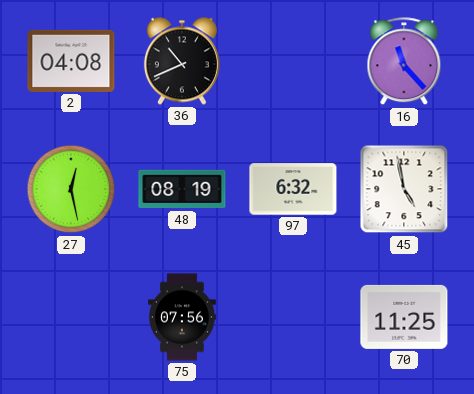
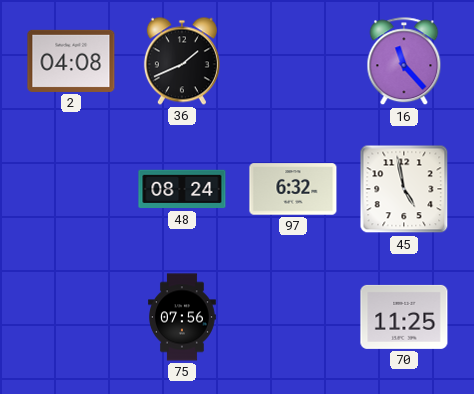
36: 10:41 -> 1:41 (182, 61)
27: 12:28 -> none (71, 189)
48: 08:19 -> 08:24 (182, 189)
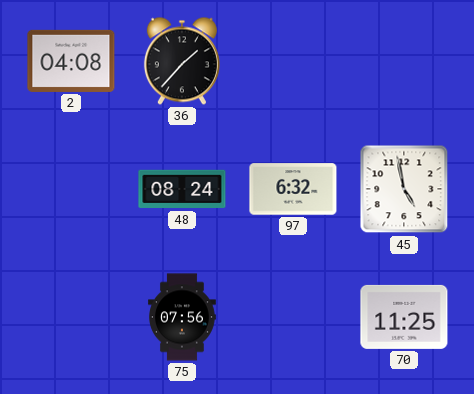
36: 1:41 -> 1:37 (182, 61)
16: 11:23 -> none (404, 62)
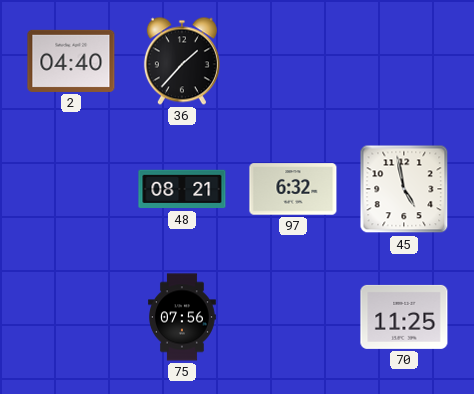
2: 04:08 -> 04:40 (71, 61)
48: 08:24 -> 08:21 (182, 189)
